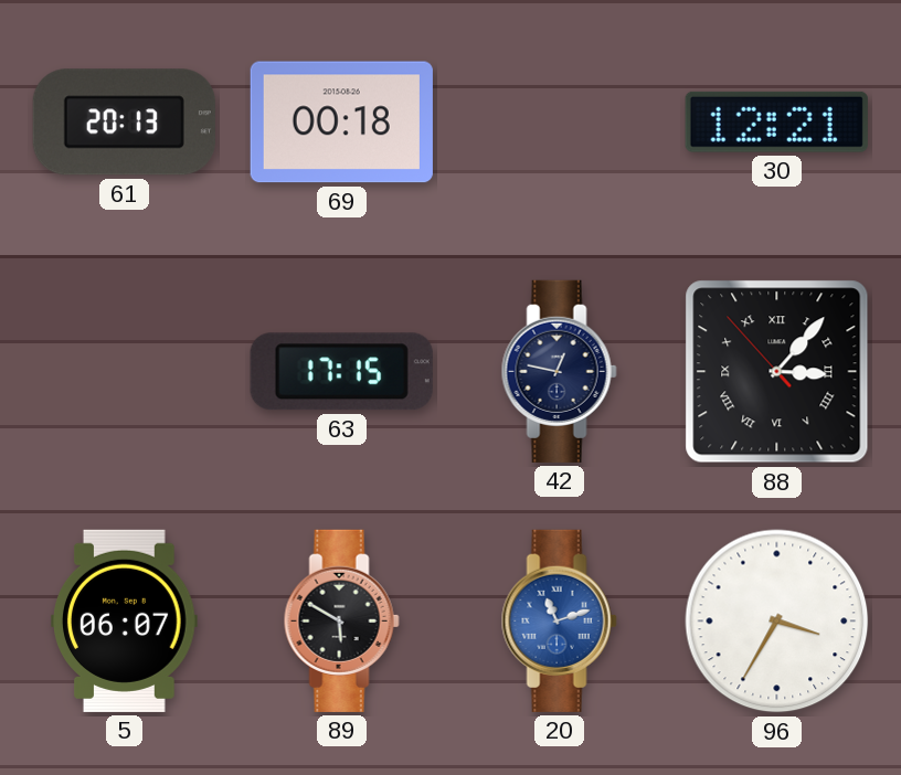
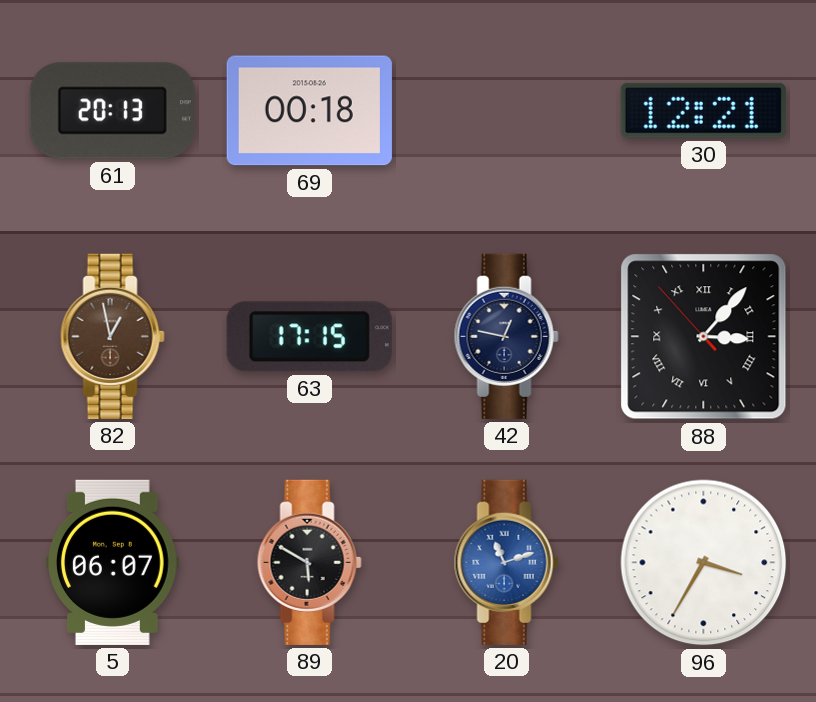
82: none -> 12:58 (112, 336)
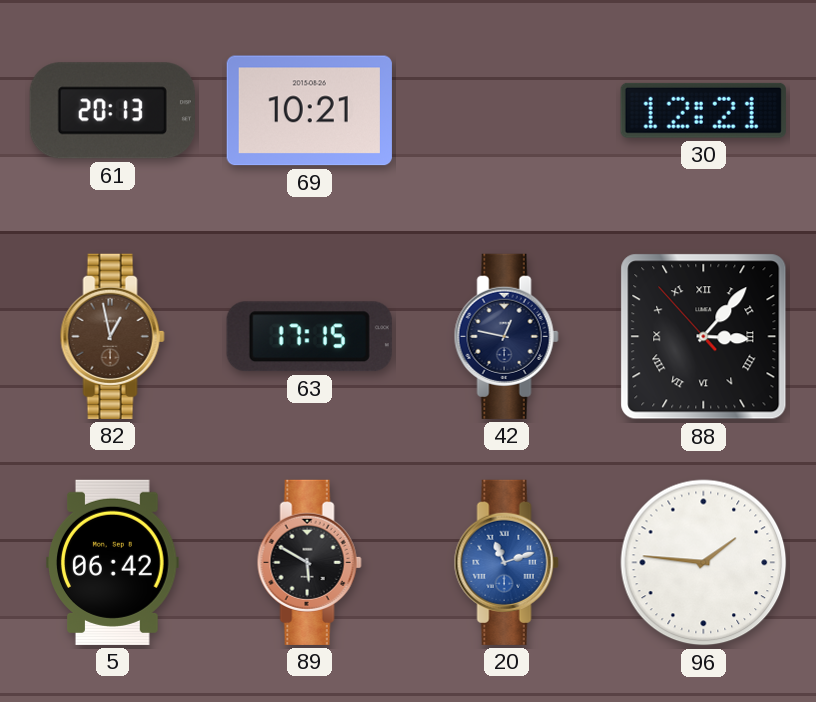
69: 00:18 -> 10:21 (309, 111)
5: 06:07 -> 06:42 (113, 562)
96: 3:35 -> 1:46 (704, 563)
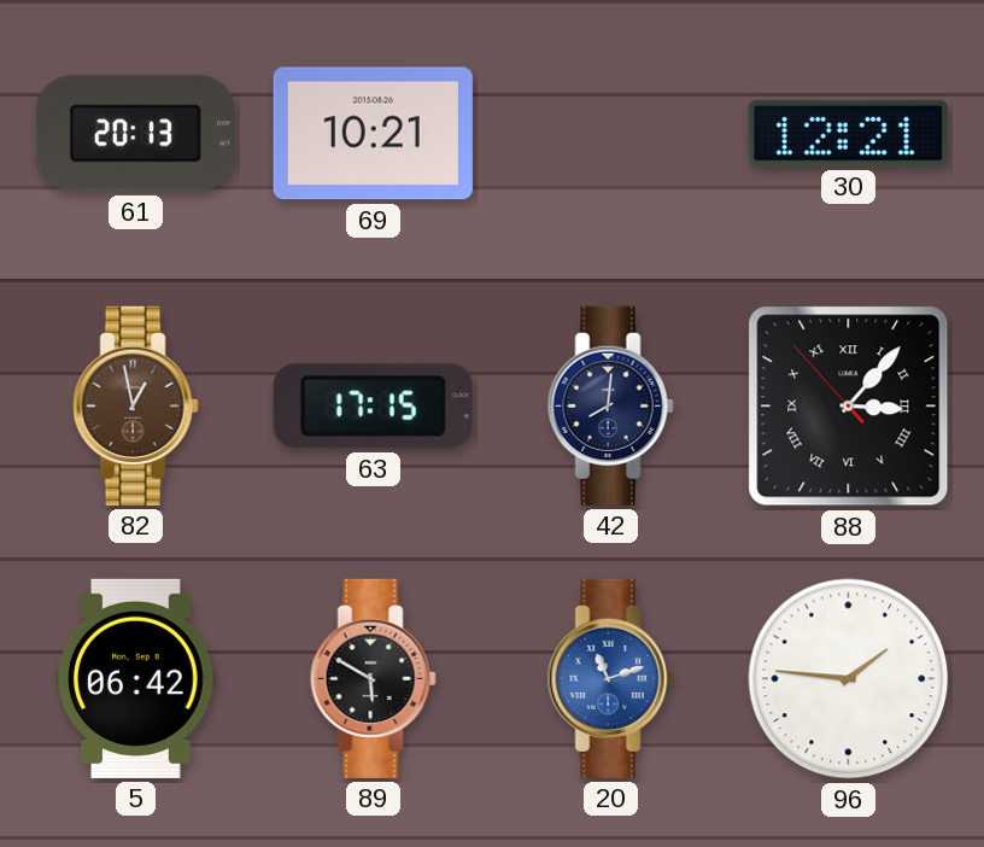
42: 12:47 -> 8:01 (610, 405)
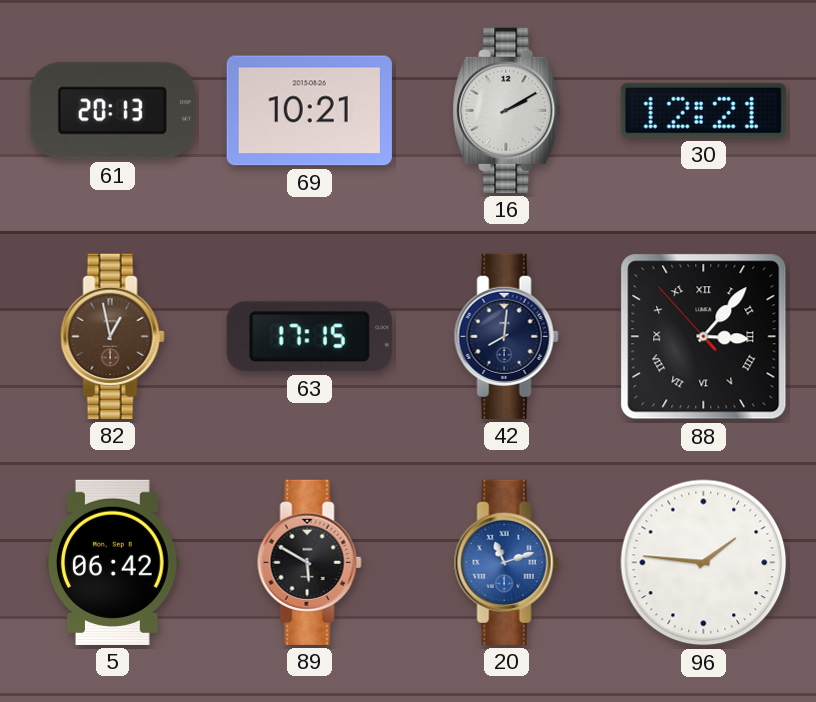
16: none -> 2:10 (507, 110)
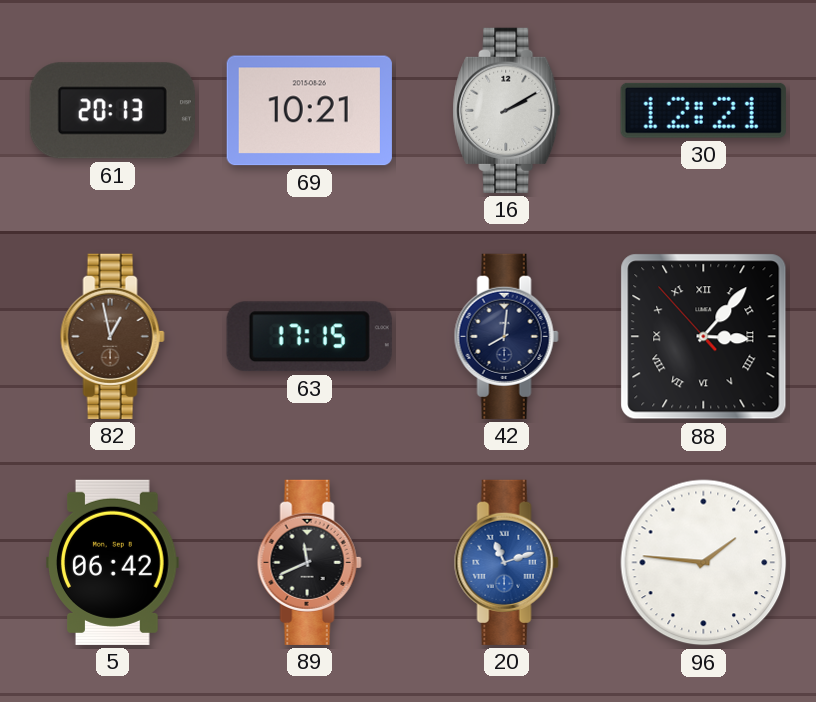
89: 5:50 -> 11:41 (309, 562)
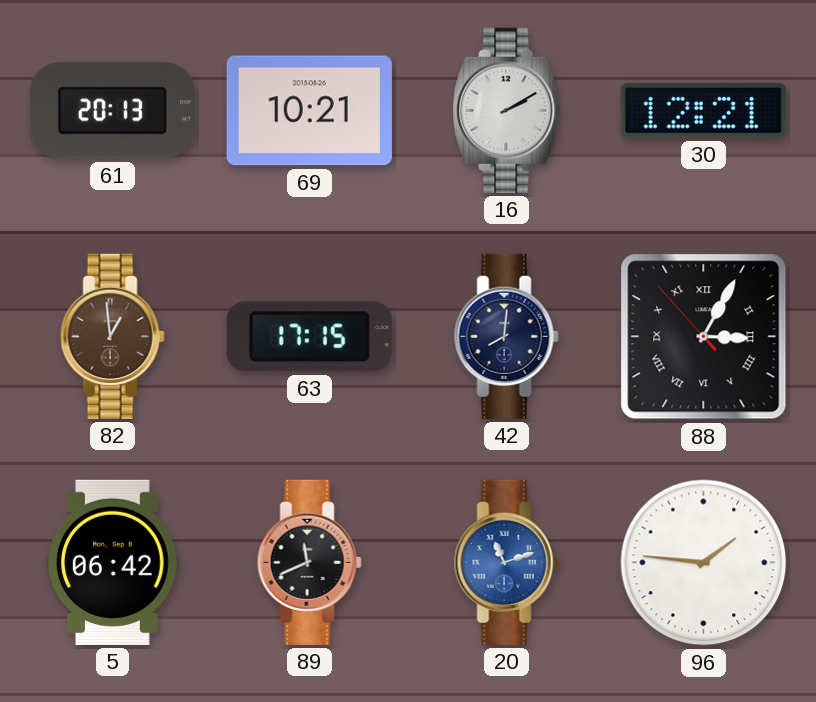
82: 12:58 -> 12:59 (112, 336)
88: 3:06 -> 3:04 (704, 337)
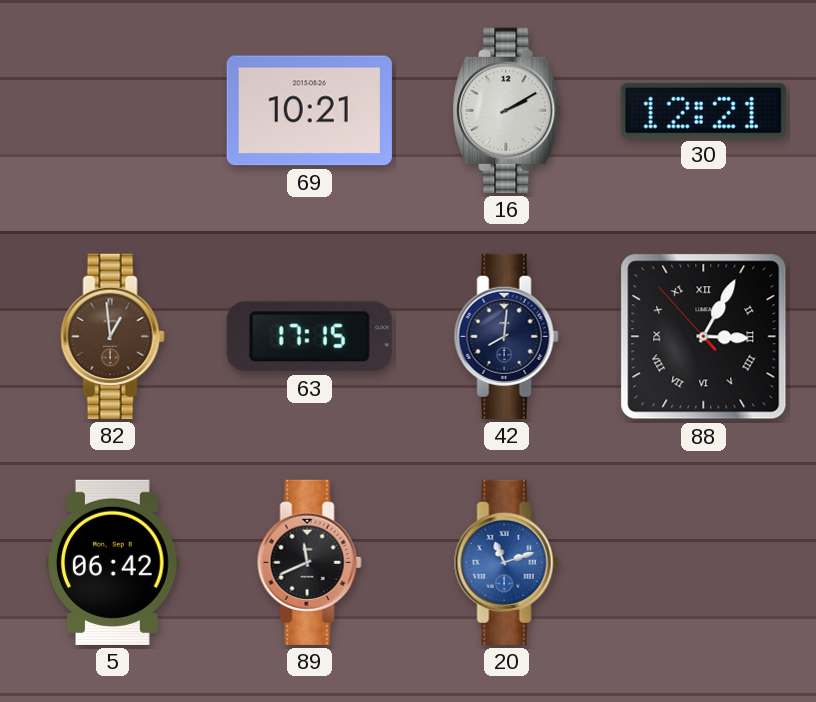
61: 20:13 -> none (112, 111)
96: 1:46 -> none (704, 563)
